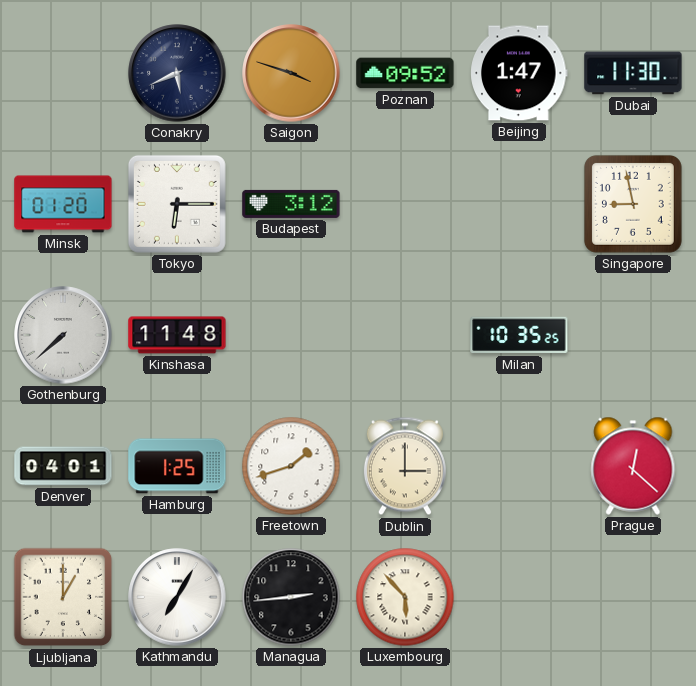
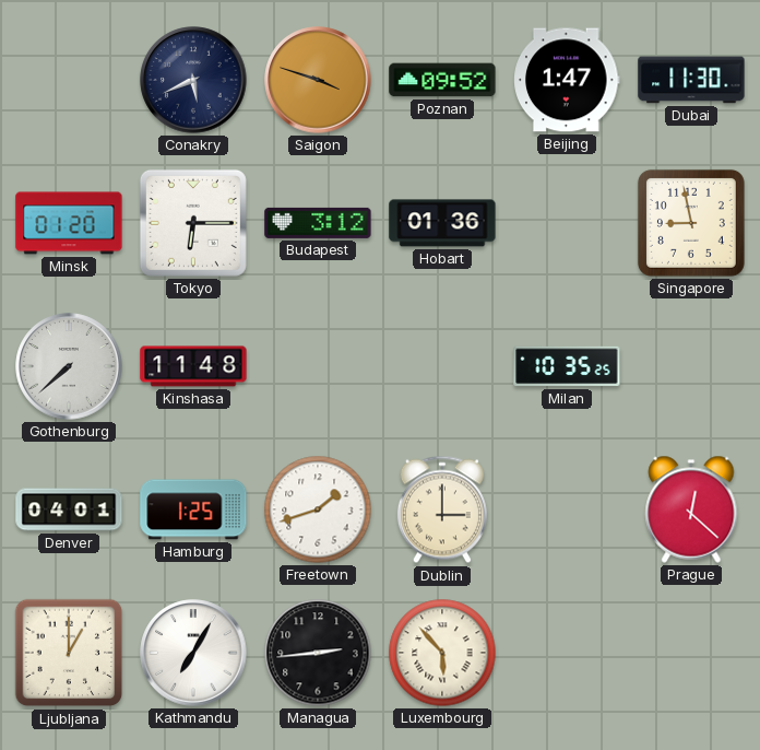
Hobart: none -> 01:36 (442, 223)
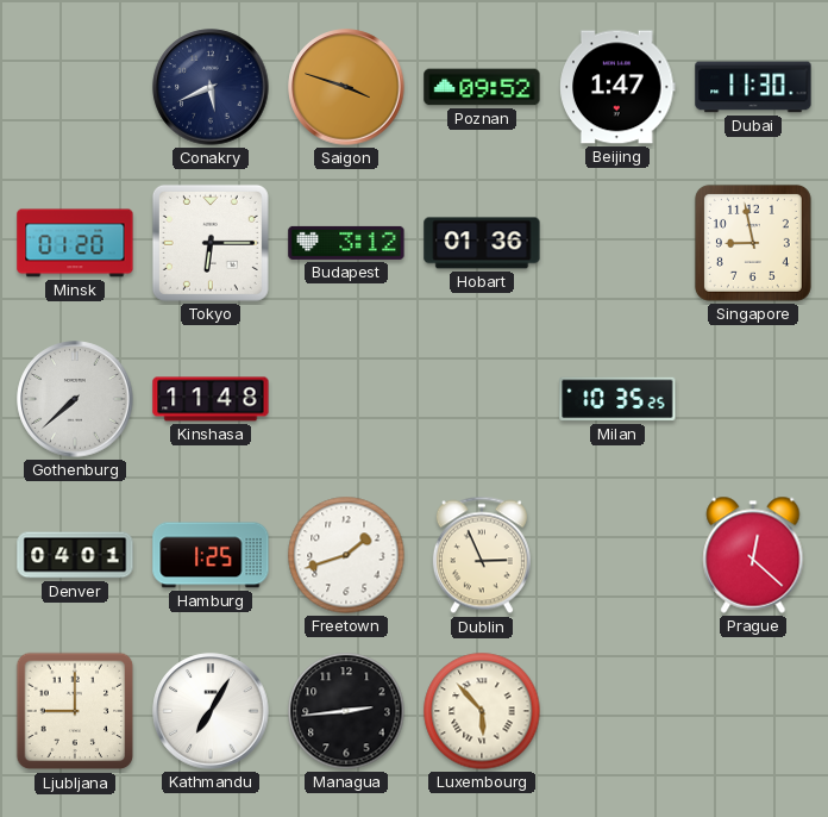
Dublin: 3:00 -> 2:56 (482, 555)
Ljubljana: 1:00 -> 9:00 (75, 711)
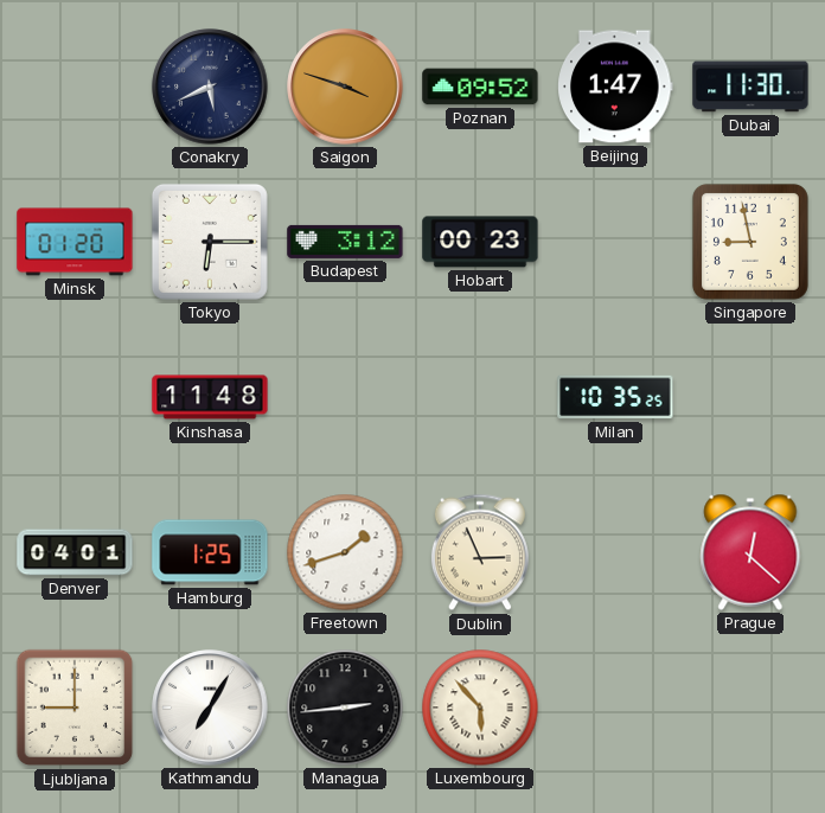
Hobart: 01:36 -> 00:23 (480, 242)
Gothenburg: 7:38 -> none (75, 399)
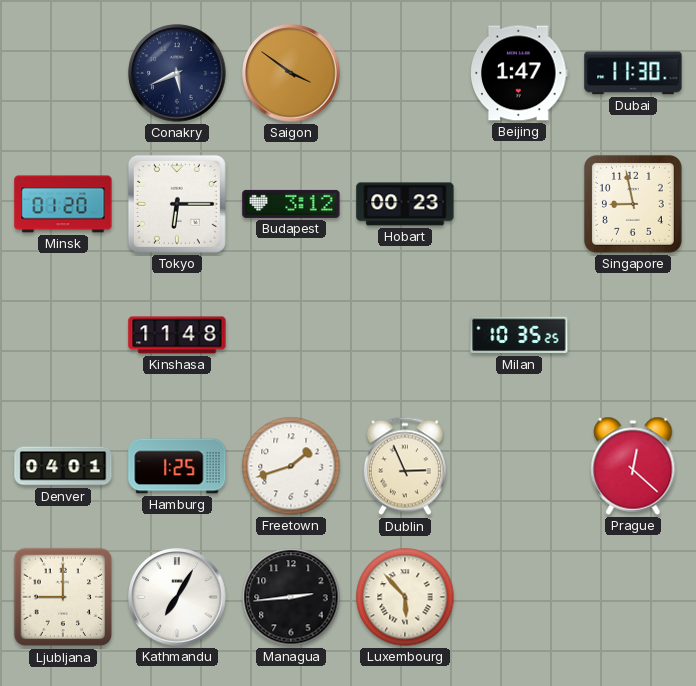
Saigon: 3:48 -> 3:51 (291, 73)
Poznan: 09:52 -> none (480, 87)
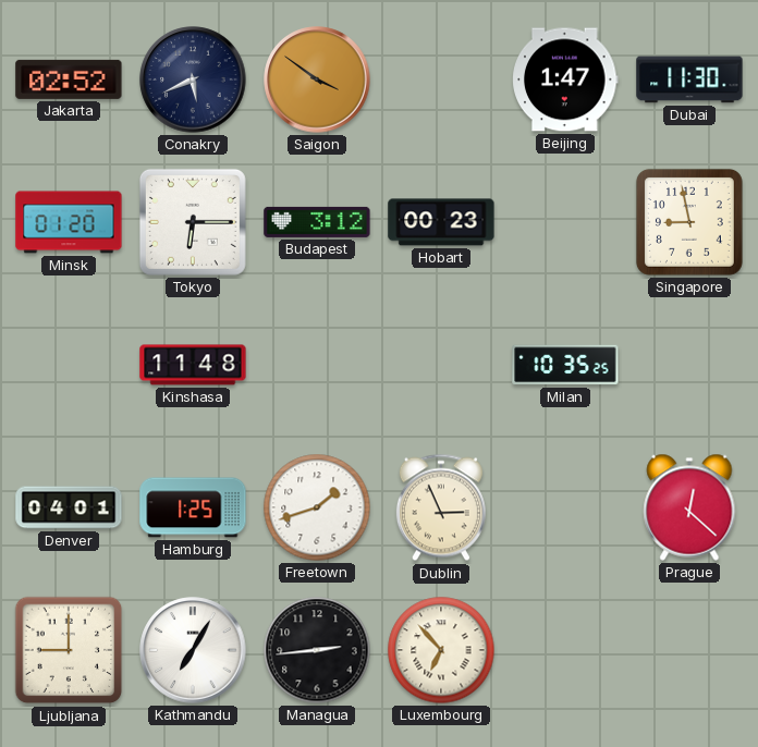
Jakarta: none -> 02:52 (69, 79)
Luxembourg: 5:53 -> 6:53 (441, 650)
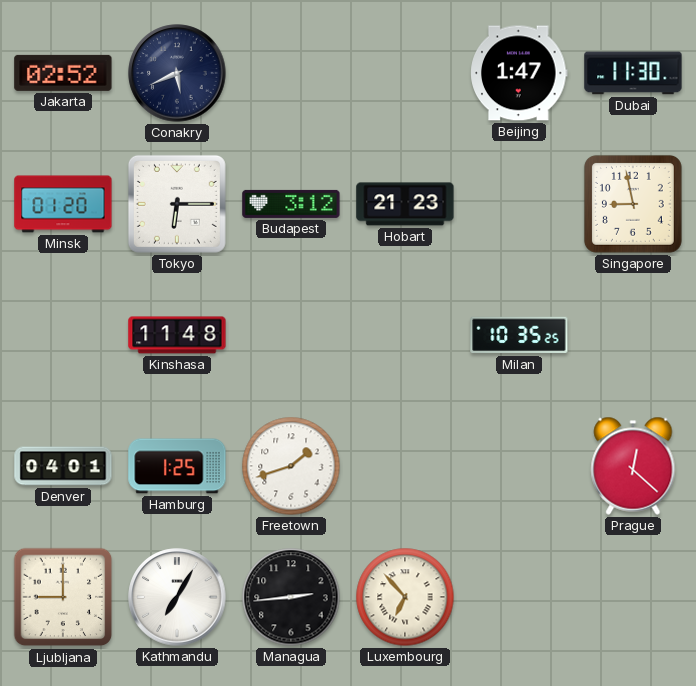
Saigon: 3:51 -> none (317, 79)
Hobart: 00:23 -> 21:23 (405, 204)
Dublin: 2:56 -> none (441, 507)
